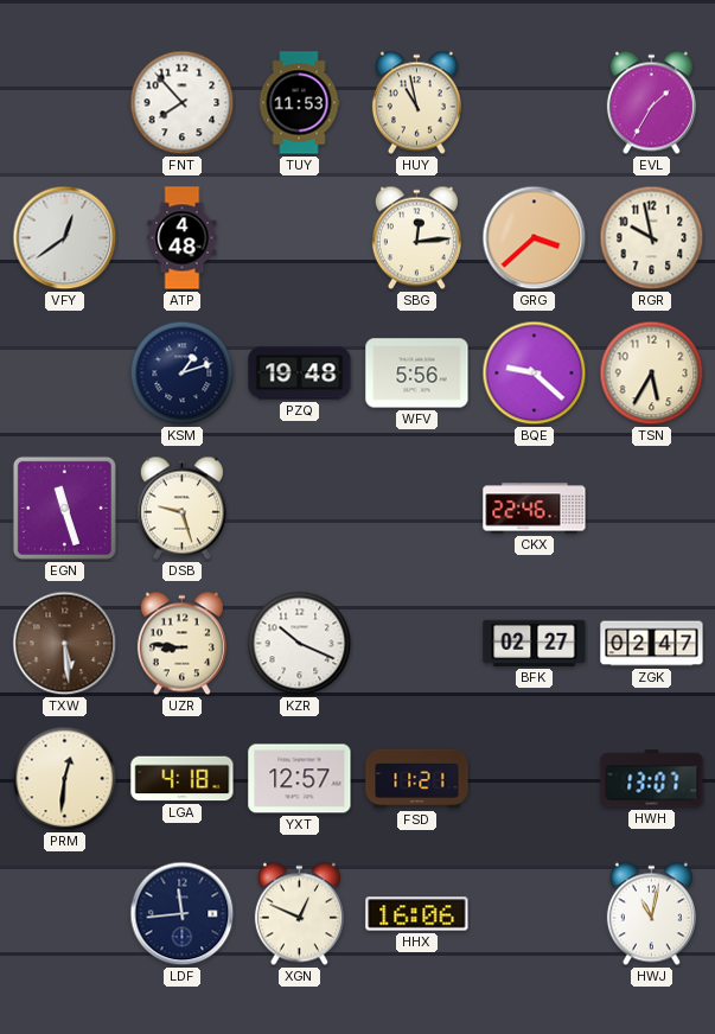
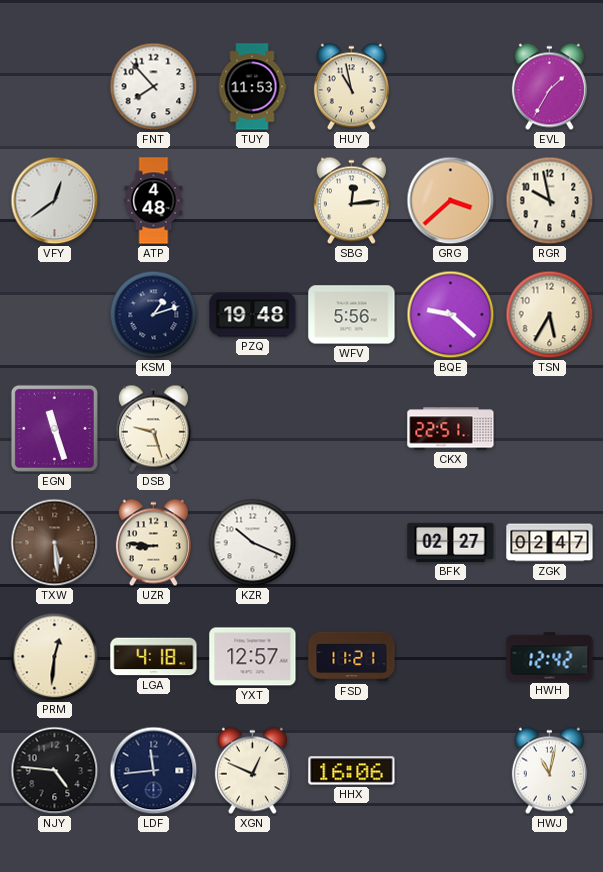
CKX: 22:46 -> 22:51 (451, 429)
HWH: 13:07 -> 12:42 (550, 657)
NJY: none -> 4:46 (55, 771)
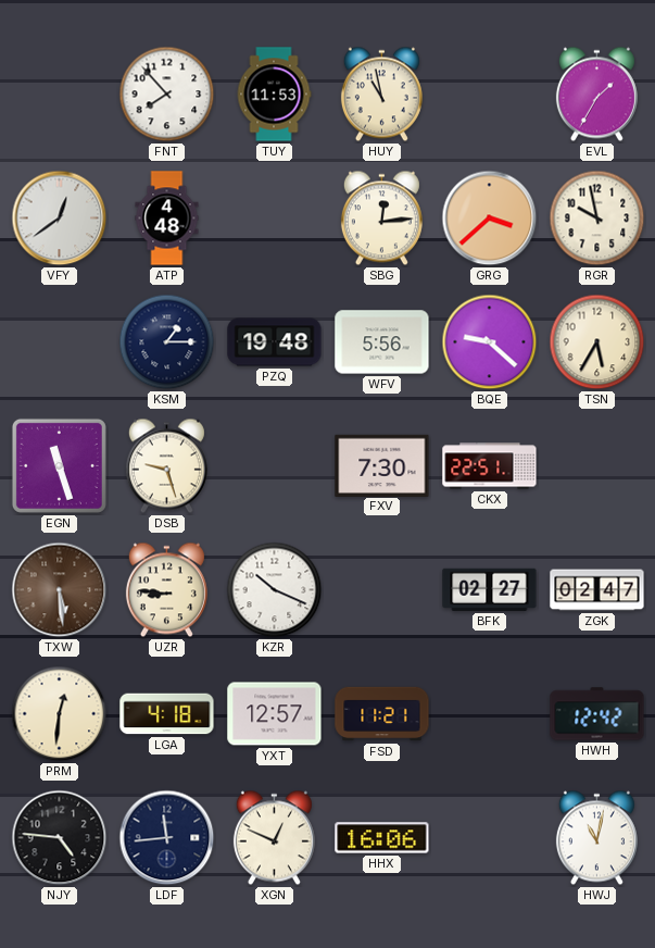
KSM: 1:12 -> 1:15 (167, 342)
FXV: none -> 7:30 (382, 465)
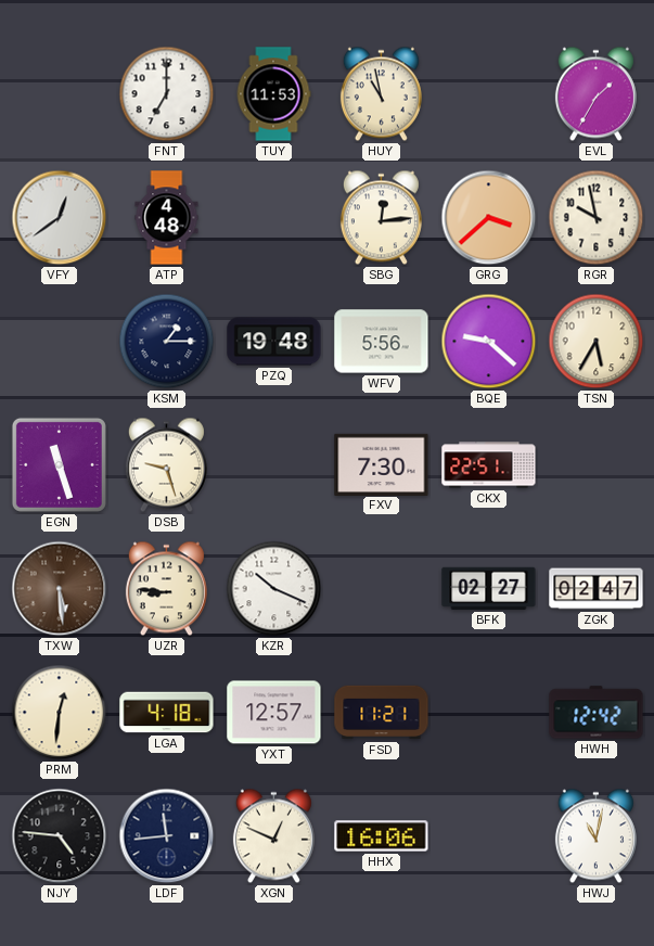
FNT: 7:53 -> 7:00 (167, 94)
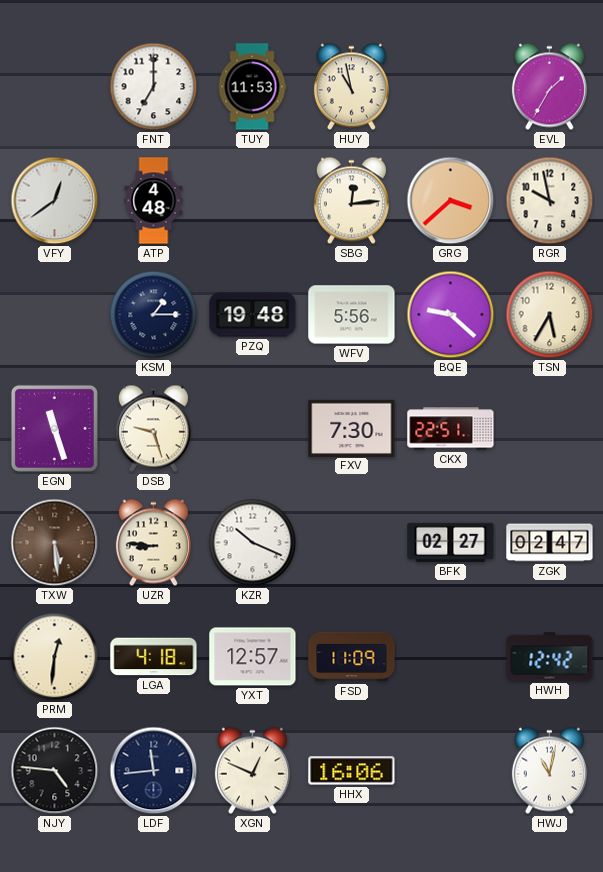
FSD: 11:21 -> 11:09 (352, 657)
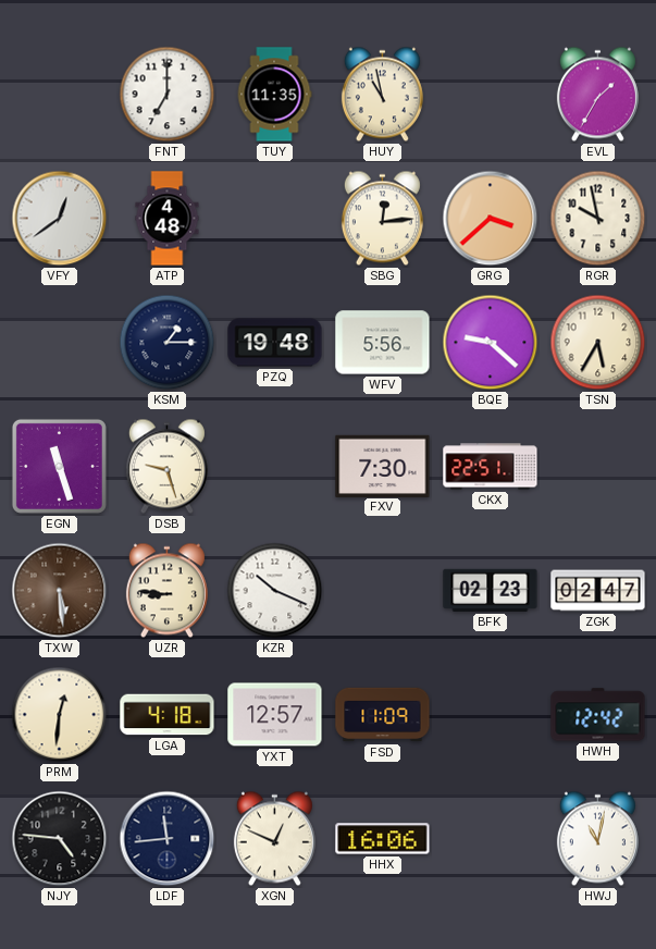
TUY: 11:53 -> 11:35 (274, 95)
BFK: 02:27 -> 02:23 (491, 590)
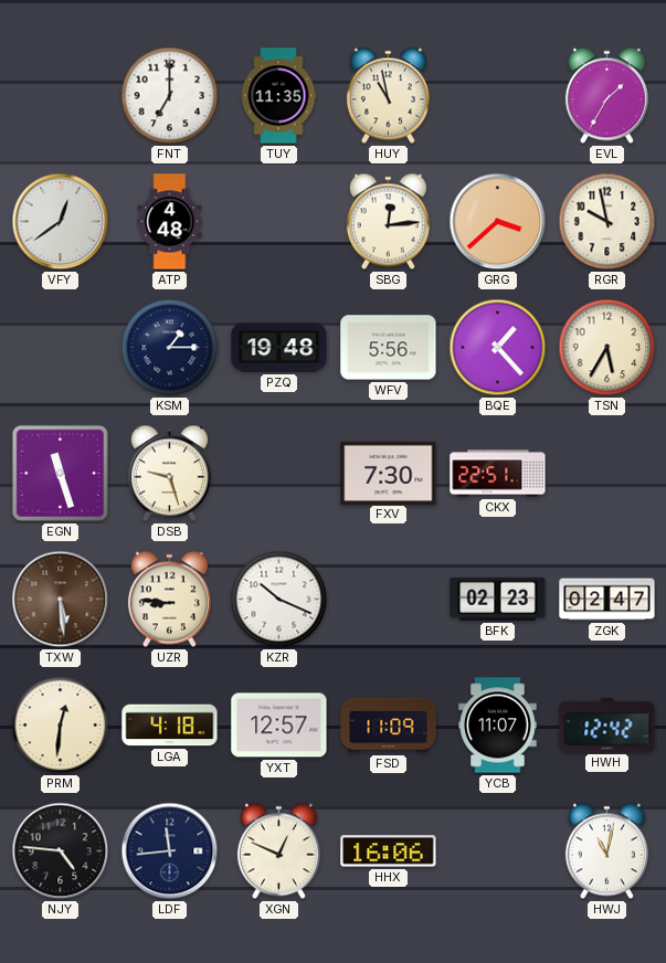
BQE: 9:22 -> 1:23 (498, 348)
YCB: none -> 11:07 (498, 726)
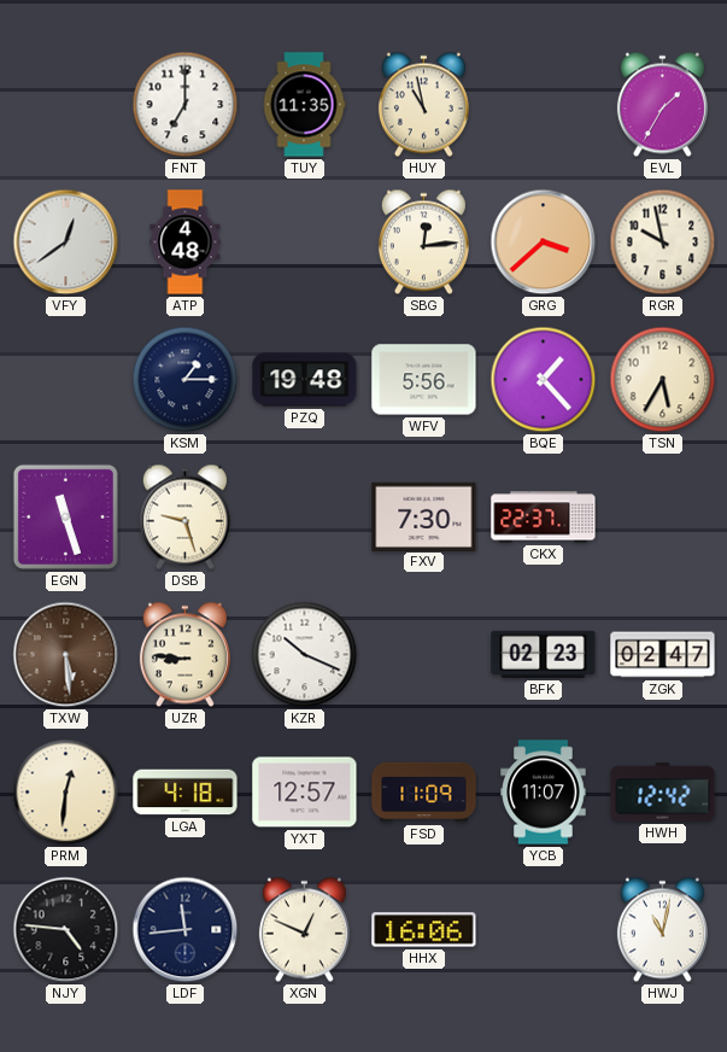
CKX: 22:51 -> 22:37 (544, 518)
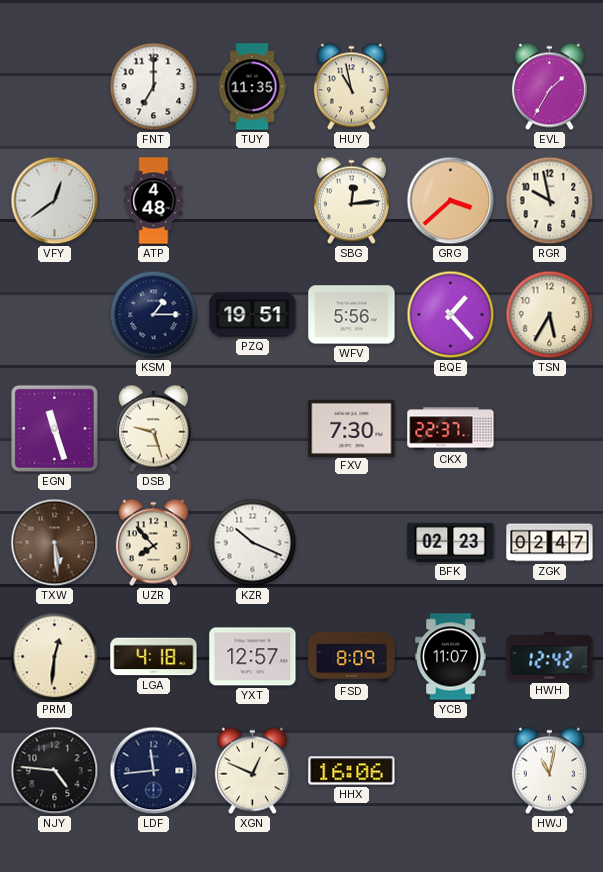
PZQ: 19:48 -> 19:51 (253, 315)
UZR: 8:46 -> 7:53 (153, 543)
FSD: 11:09 -> 8:09 (352, 657)
